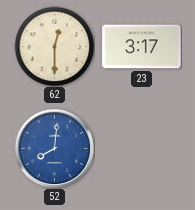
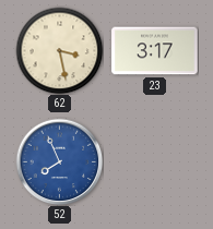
62: 12:30 -> 3:28 (59, 50)
52: 8:01 -> 7:56 (59, 161)
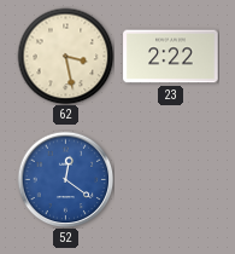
23: 3:17 -> 2:22 (171, 57)
52: 7:56 -> 12:21 (65, 179)
